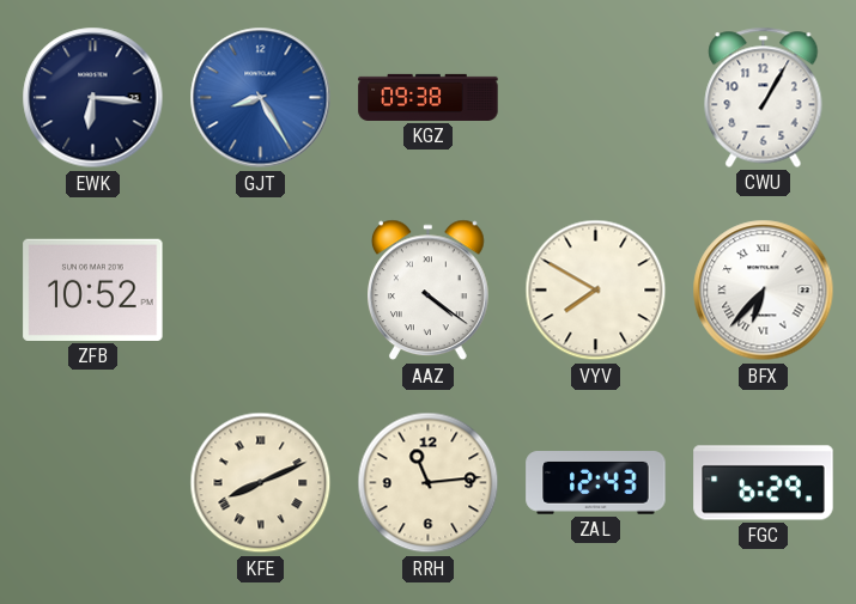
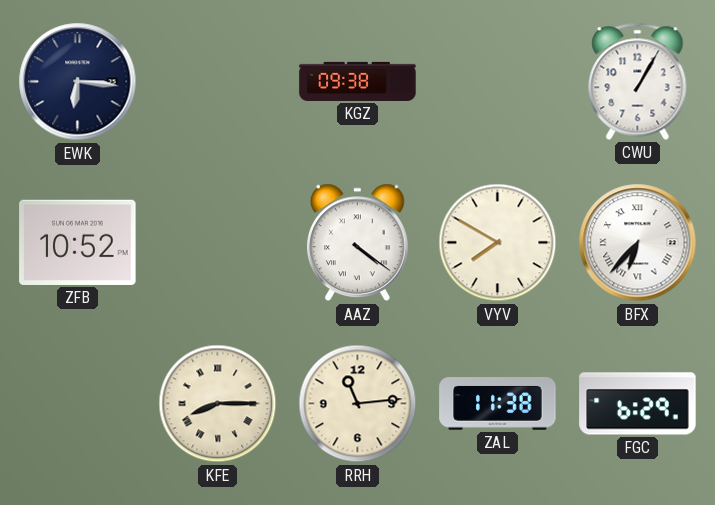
GJT: 8:25 -> none (261, 98)
KFE: 8:11 -> 8:15 (218, 404)
ZAL: 12:43 -> 11:38 (498, 404)
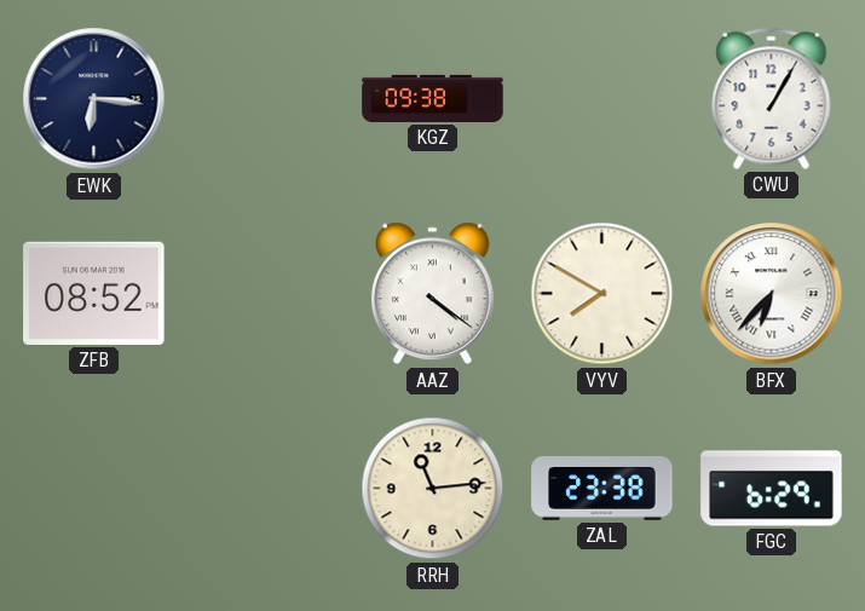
ZFB: 10:52 -> 08:52 (94, 293)
KFE: 8:15 -> none (218, 404)
ZAL: 11:38 -> 23:38 (602, 489)
